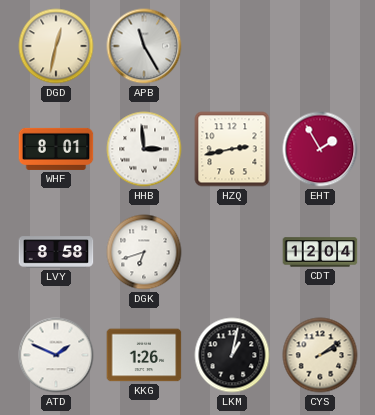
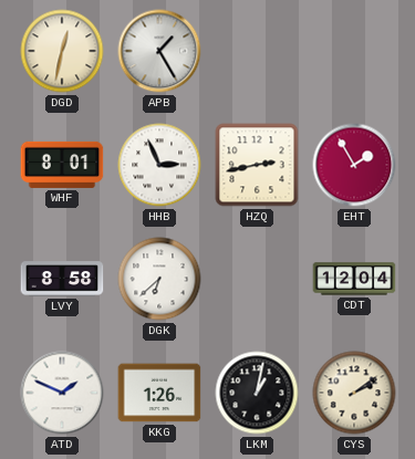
APB: 11:25 -> 1:25 (159, 51)
HHB: 2:59 -> 2:56 (159, 165)
DGK: 6:42 -> 6:38 (159, 279)
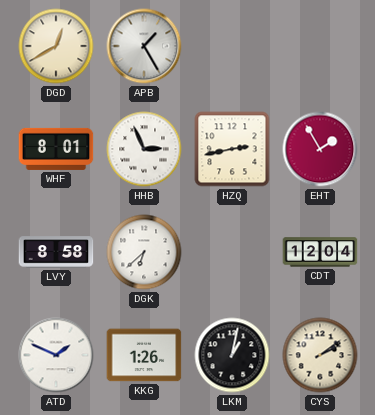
DGD: 12:32 -> 12:40 (56, 46)
